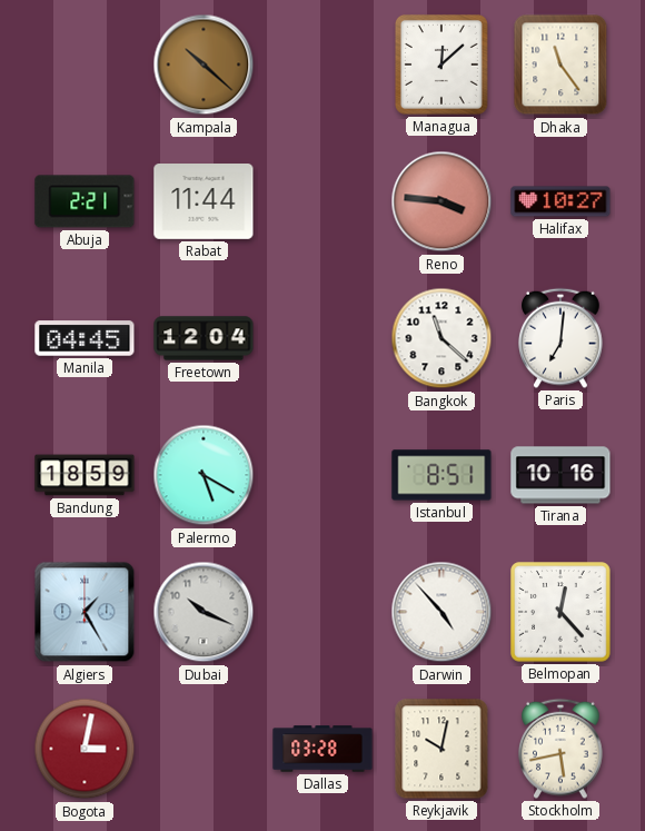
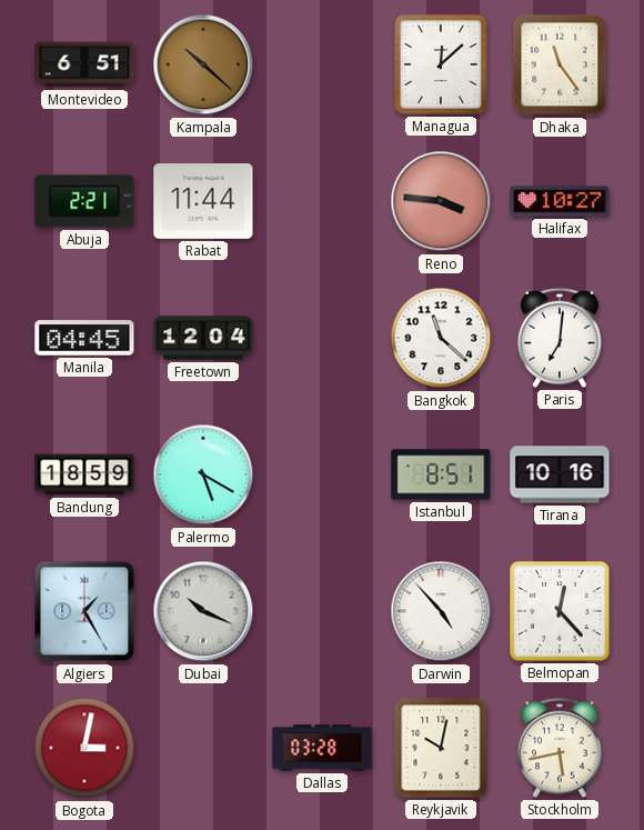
Montevideo: none -> 6:51 (84, 64)
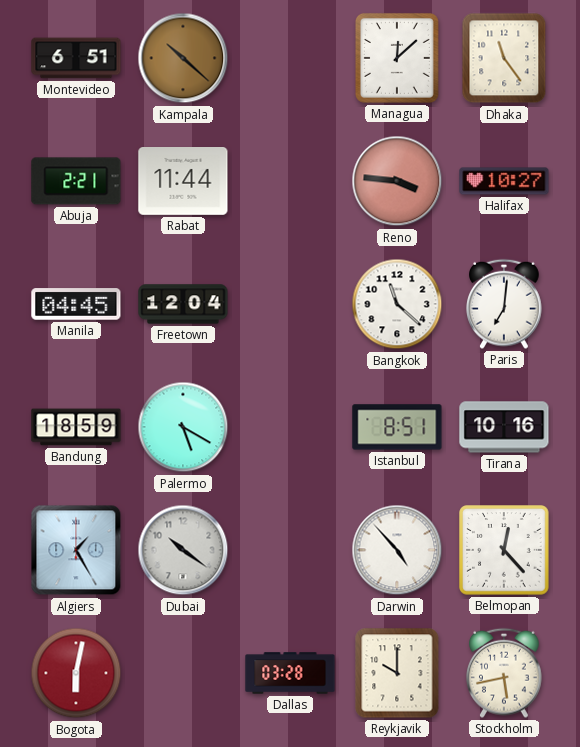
Dubai: 10:19 -> 10:21 (183, 550)
Bogota: 3:02 -> 6:02 (76, 673)
Reykjavik: 10:02 -> 10:00 (397, 673)
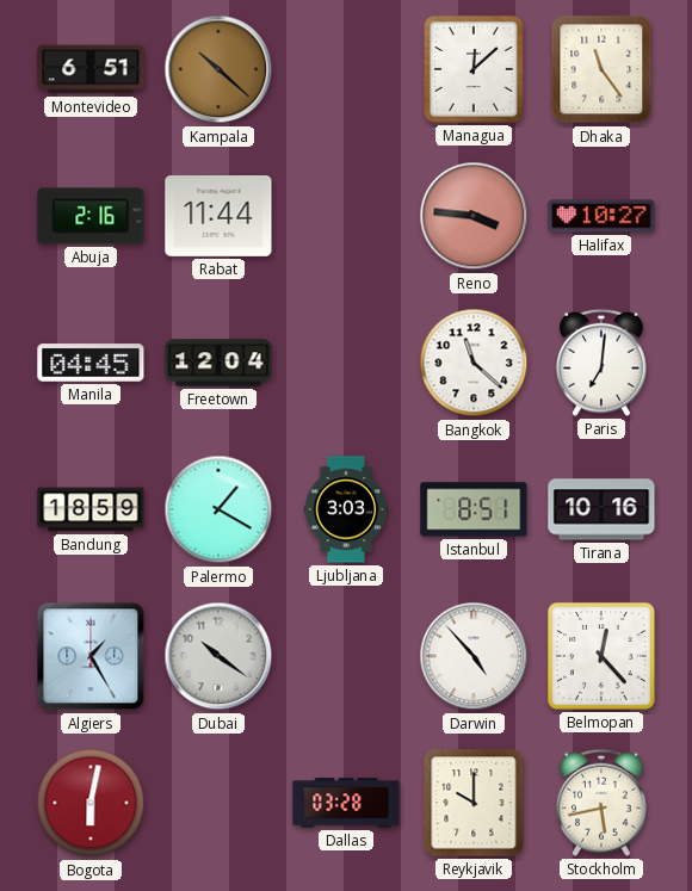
Abuja: 2:21 -> 2:16 (91, 216)
Palermo: 5:20 -> 1:20 (218, 509)
Ljubljana: none -> 3:03 (346, 509)
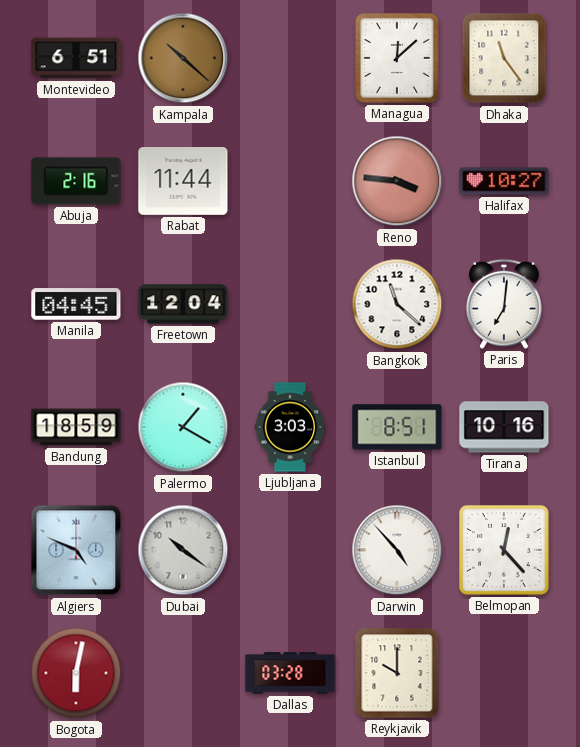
Algiers: 1:25 -> 4:49 (76, 550)
Stockholm: 5:43 -> none (603, 803)
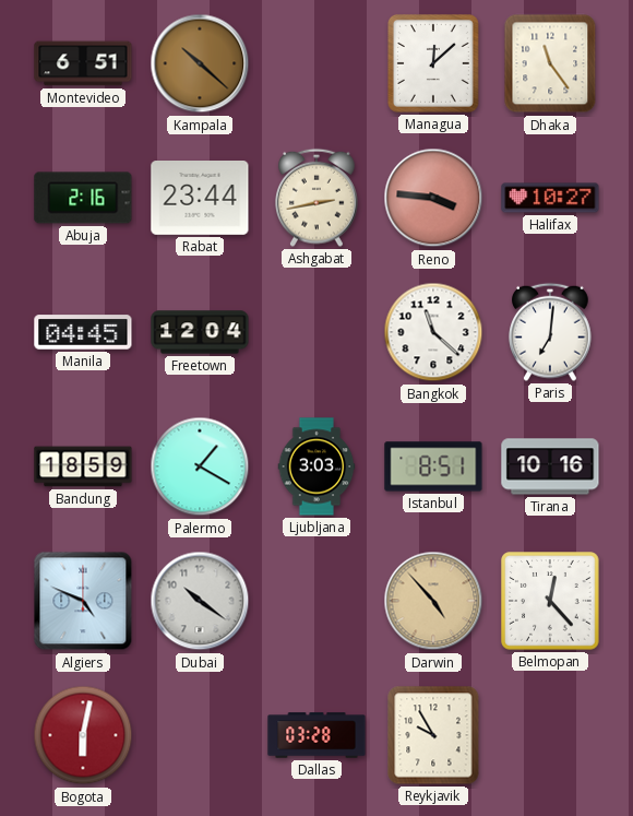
Rabat: 11:44 -> 23:44 (200, 199)
Ashgabat: none -> 2:43 (318, 198)
Darwin dial: white -> champagne (433, 601)
Reykjavik: 10:00 -> 9:55 (433, 735)
